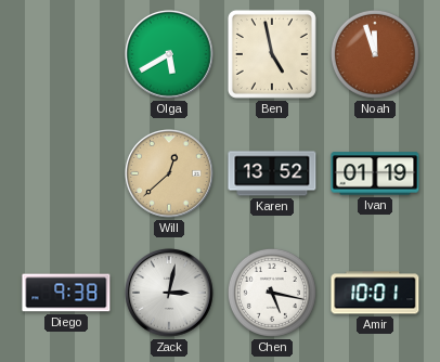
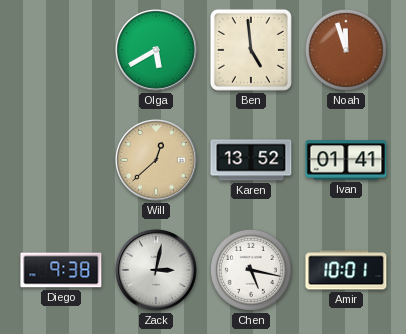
Ben: 4:58 -> 4:59 (251, 50)
Ivan: 01:19 -> 01:41 (346, 160)
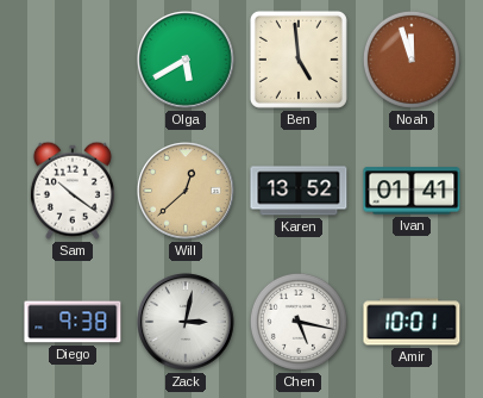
Sam: none -> 10:21 (73, 191)
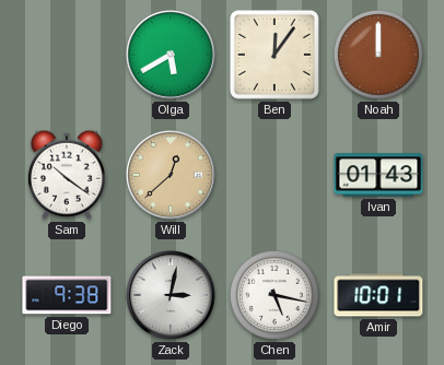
Ben: 4:59 -> 12:06 (274, 55)
Noah: 11:57 -> 12:00 (378, 55)
Karen: 13:52 -> none (299, 191)
Ivan: 01:41 -> 01:43 (378, 175)
